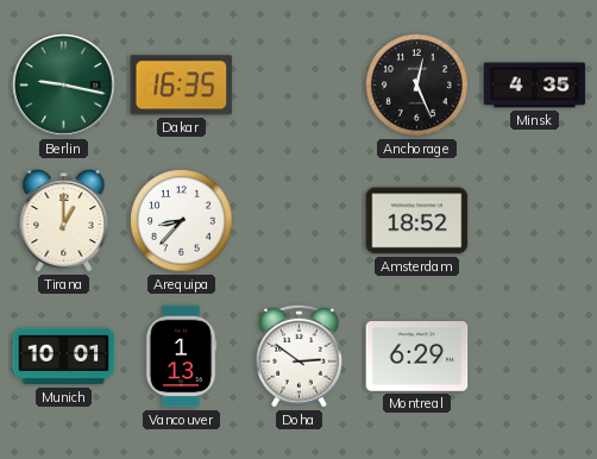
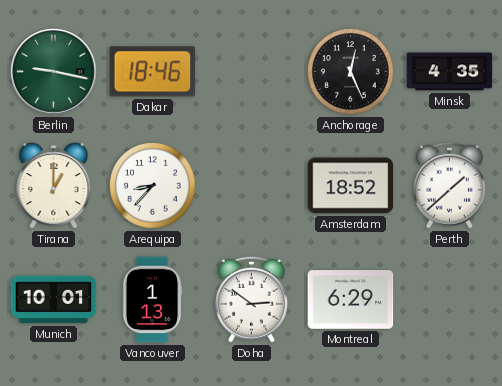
Dakar: 16:35 -> 18:46 (153, 72)
Perth: none -> 1:38 (449, 185)
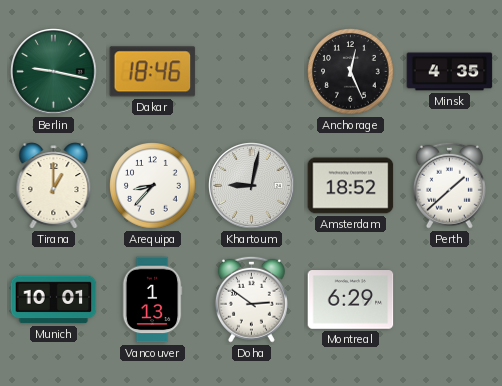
Khartoum: none -> 9:02 (252, 186)
